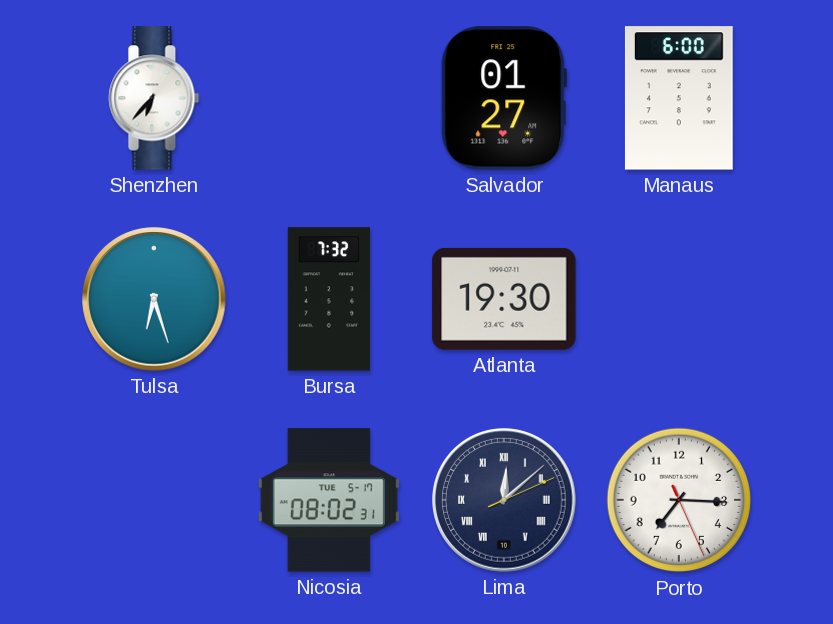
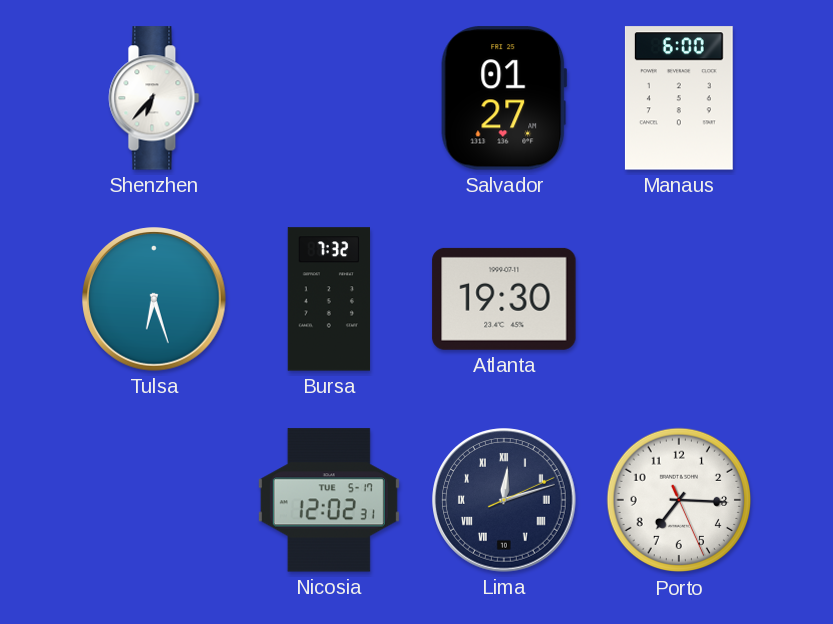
Nicosia: 08:02 -> 12:02 (329, 500)
Lima: 12:08 -> 12:12 (504, 500)
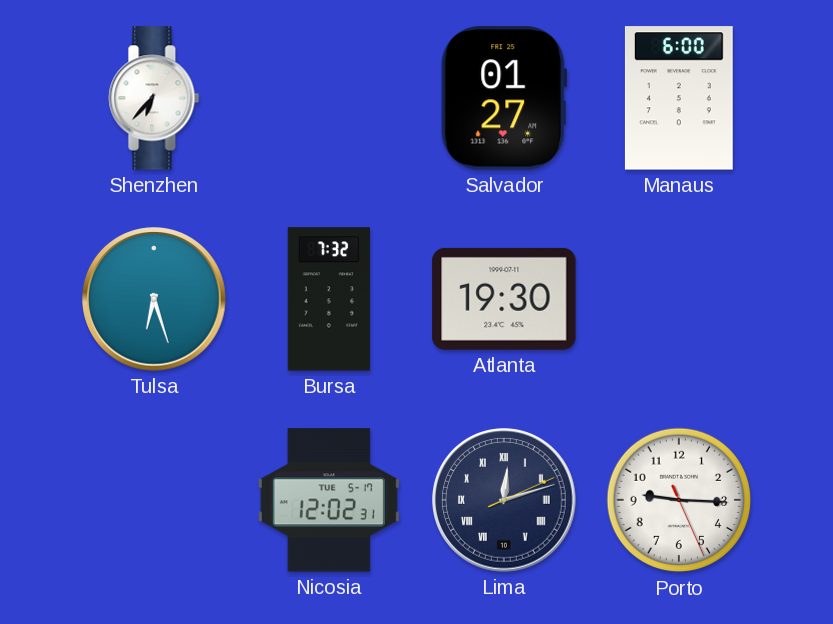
Porto: 7:15 -> 9:15 (679, 500)
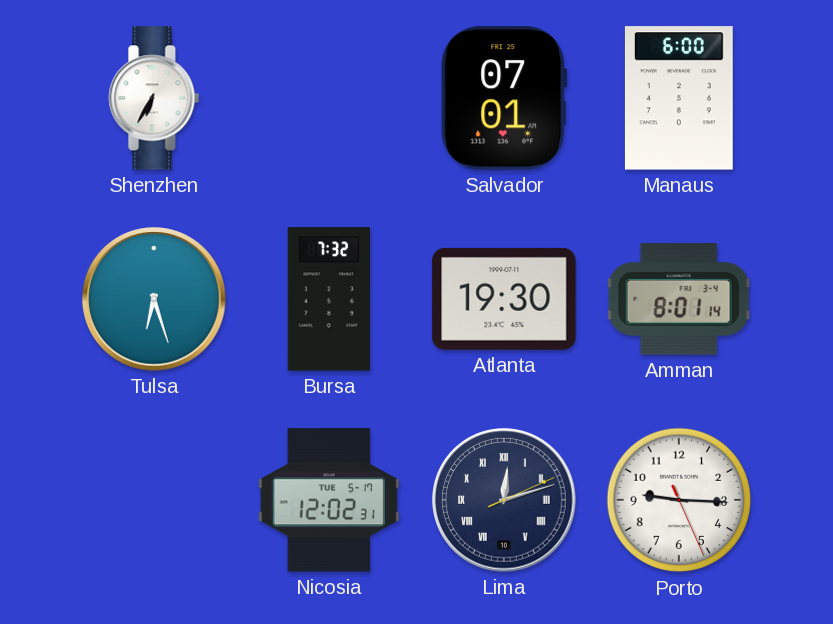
Shenzhen: 6:37 -> 6:35 (154, 98)
Salvador: 01:27 -> 07:01 (504, 98)
Amman: none -> 8:01 (679, 299)
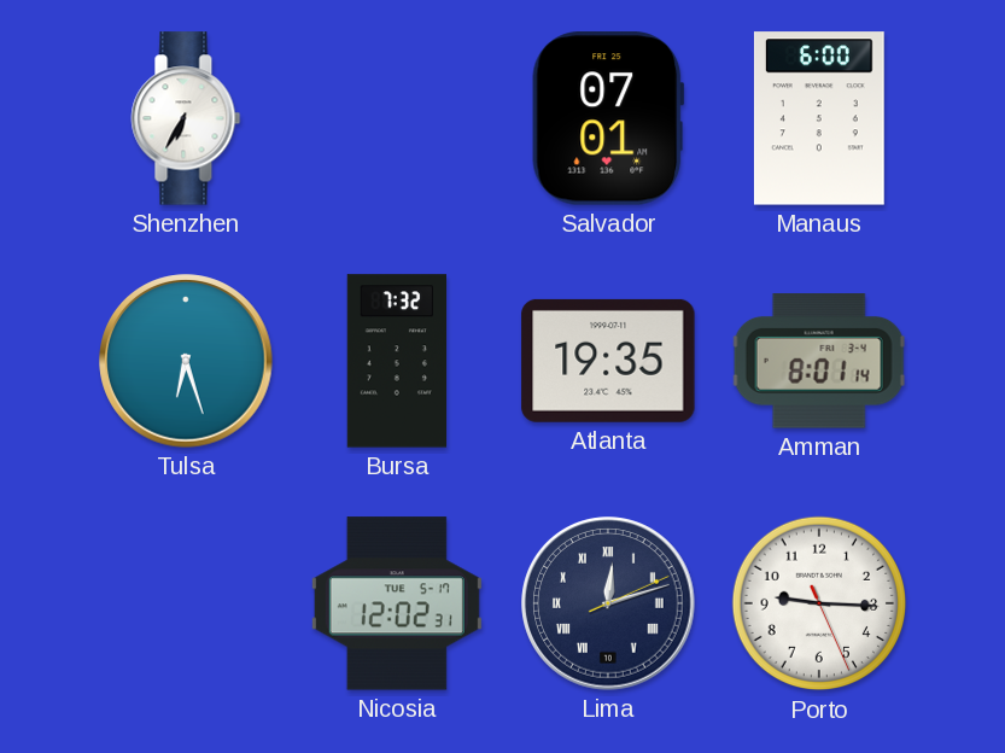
Atlanta: 19:30 -> 19:35 (608, 361)
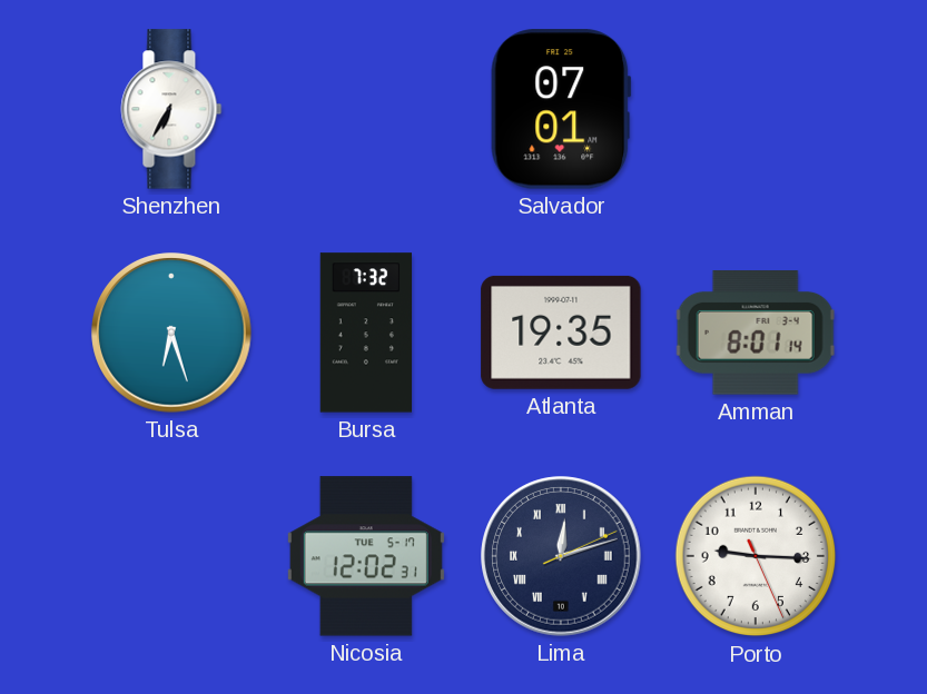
Manaus: 6:00 -> none (819, 118)
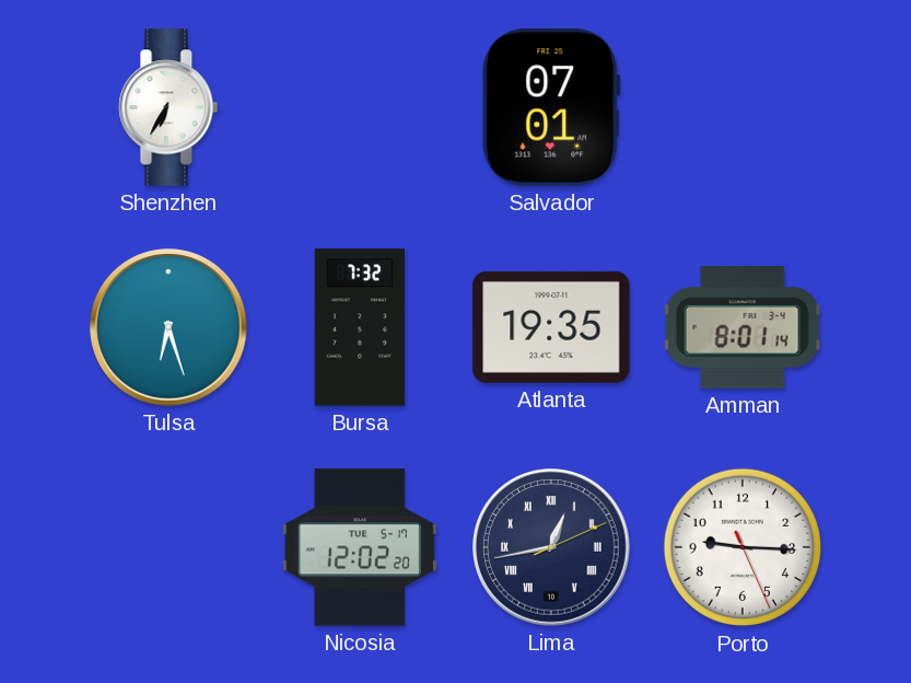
Nicosia: 12:02:31 -> 12:02:20 (360, 547)
Lima: 12:12 -> 12:43 (551, 547)
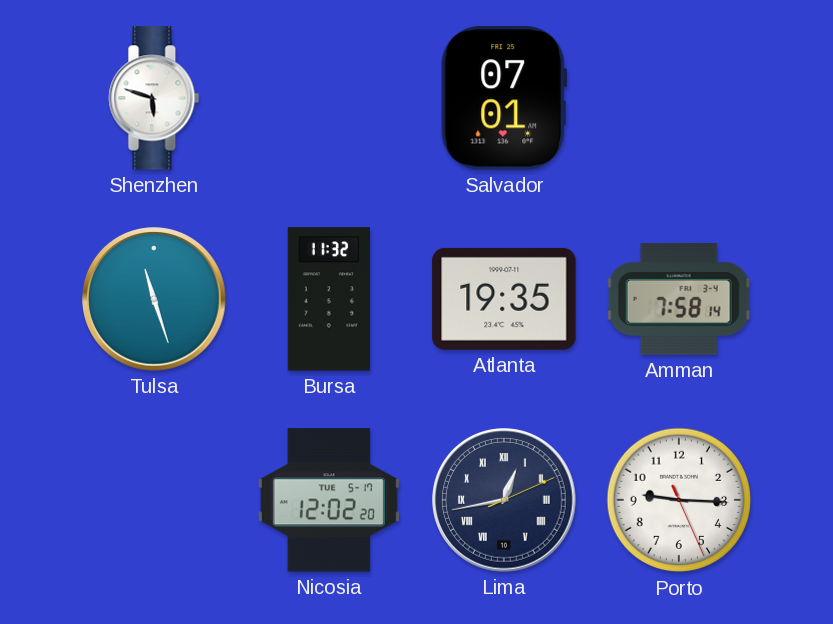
Shenzhen: 6:35 -> 5:48 (154, 98)
Tulsa: 6:27 -> 11:27 (154, 299)
Bursa: 7:32 -> 11:32 (328, 299)
Amman: 8:01 -> 7:58 (679, 299)
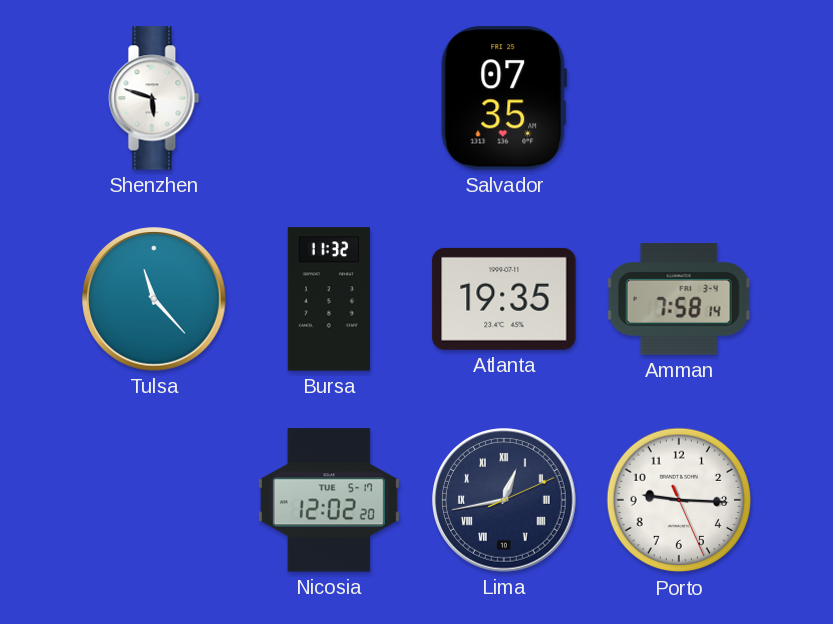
Salvador: 07:01 -> 07:35 (504, 98)
Tulsa: 11:27 -> 11:23 (154, 299)
